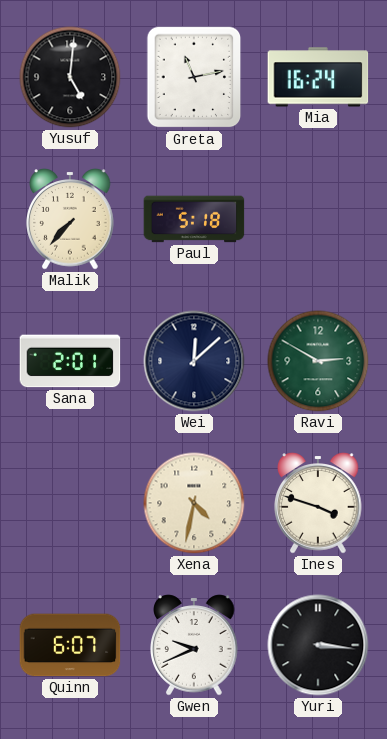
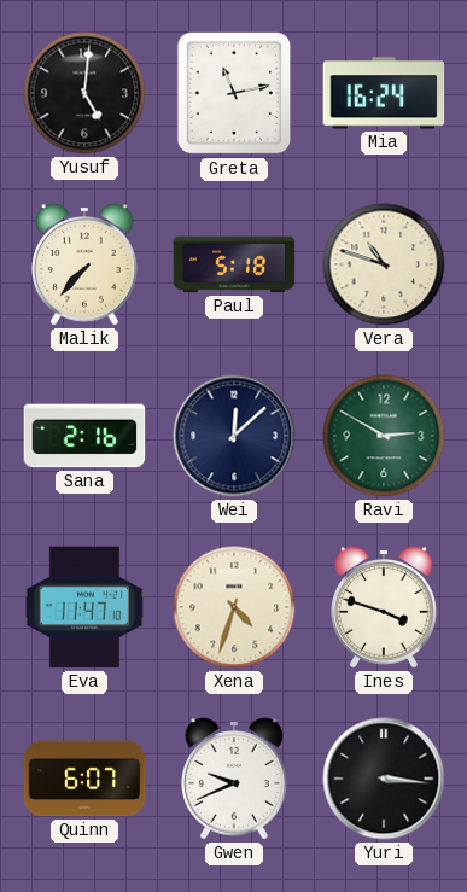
Vera: none -> 10:48 (384, 264)
Sana: 2:01 -> 2:16 (84, 436)
Eva: none -> 11:47 (84, 607)
Xena: 4:32 -> 4:33 (234, 607)
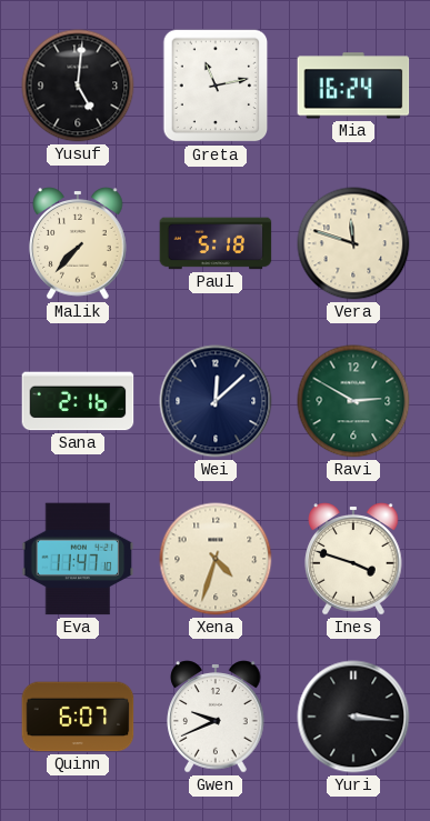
Vera: 10:48 -> 11:48 (353, 243)
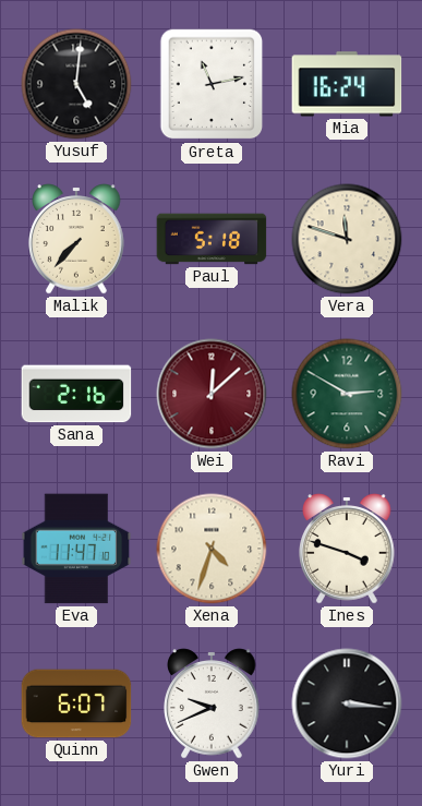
Wei dial: navy -> burgundy (212, 394)
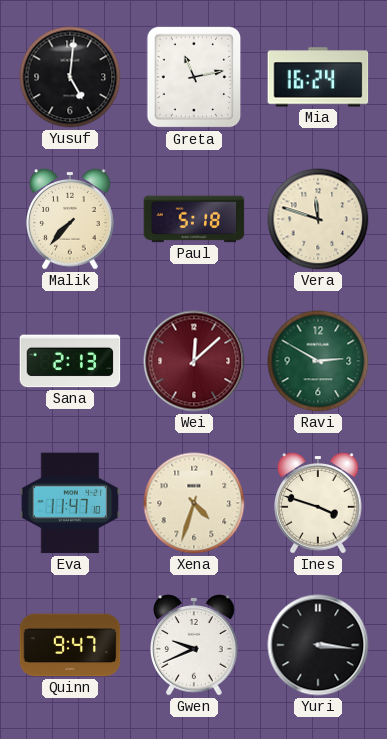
Sana: 2:16 -> 2:13 (70, 361)
Quinn: 6:07 -> 9:47 (70, 645)
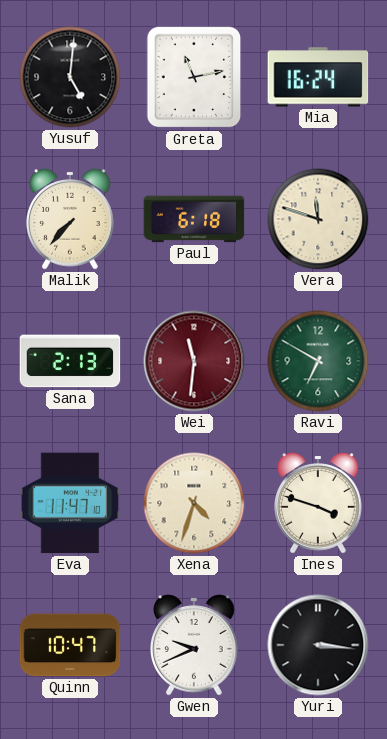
Paul: 5:18 -> 6:18 (194, 219)
Wei: 12:08 -> 11:31 (194, 361)
Ravi: 2:50 -> 6:50 (318, 361)
Quinn: 9:47 -> 10:47 (70, 645)
